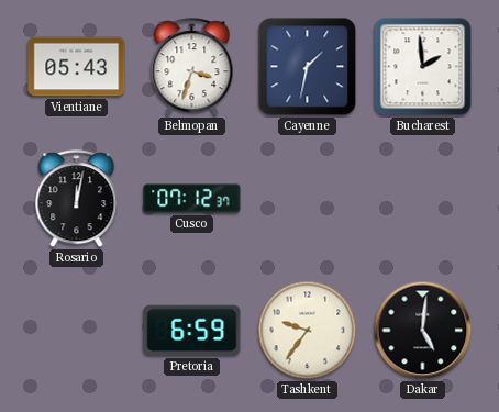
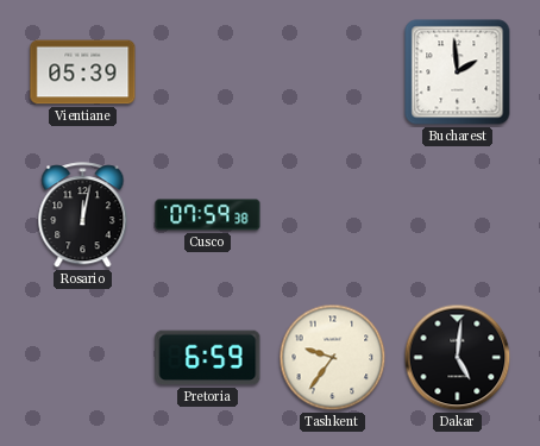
Vientiane: 05:43 -> 05:39 (83, 73)
Belmopan: 3:33 -> none (192, 67)
Cayenne: 1:32 -> none (308, 67)
Cusco: 07:12 -> 07:59 (208, 215)
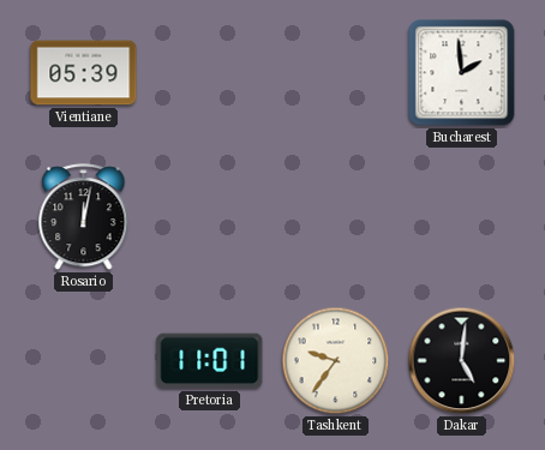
Cusco: 07:59 -> none (208, 215)
Pretoria: 6:59 -> 11:01 (210, 361)
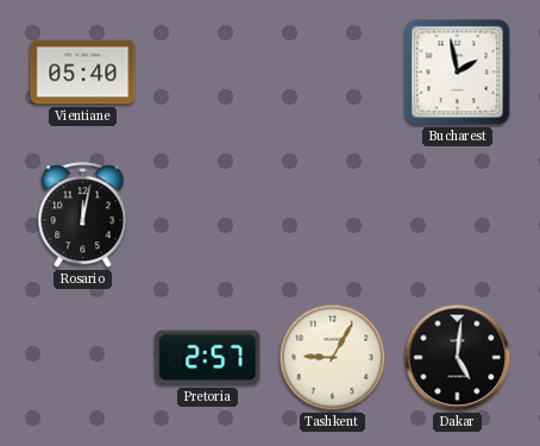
Vientiane: 05:39 -> 05:40 (83, 73)
Bucharest: 1:59 -> 1:58 (458, 73)
Pretoria: 11:01 -> 2:57 (208, 358)
Tashkent: 9:36 -> 9:05 (333, 358)
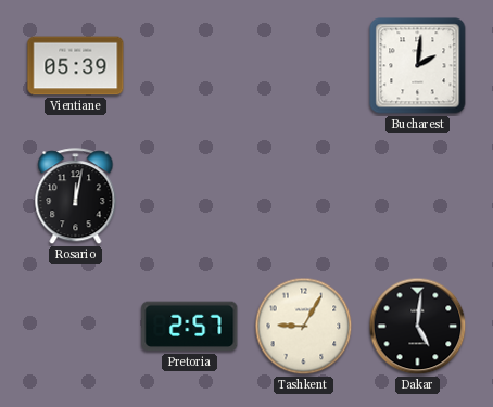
Vientiane: 05:40 -> 05:39 (76, 66)
Bucharest: 1:58 -> 2:01 (418, 66)
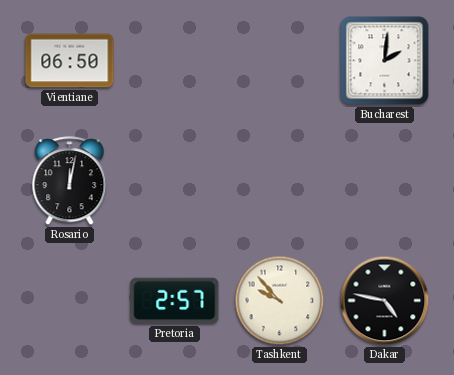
Vientiane: 05:39 -> 06:50 (70, 61)
Tashkent: 9:05 -> 9:53 (280, 301)
Dakar: 5:01 -> 4:47 (385, 301)
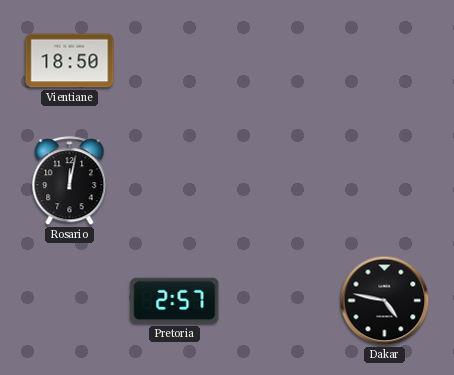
Vientiane: 06:50 -> 18:50 (70, 61)
Bucharest: 2:01 -> none (385, 61)
Tashkent: 9:53 -> none (280, 301)
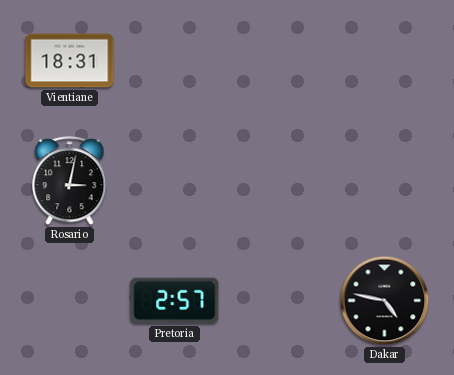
Vientiane: 18:50 -> 18:31 (70, 61)
Rosario: 12:02 -> 3:02 (70, 181)
